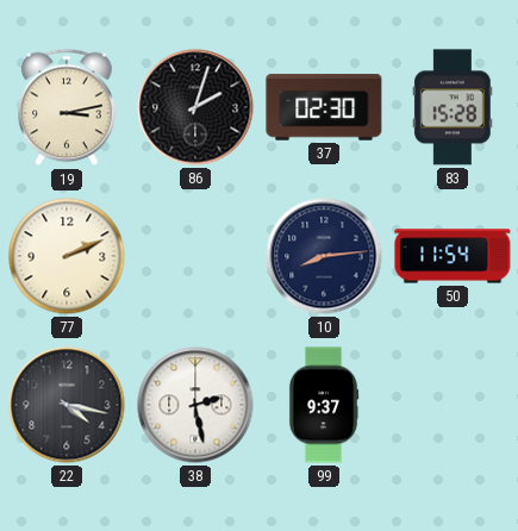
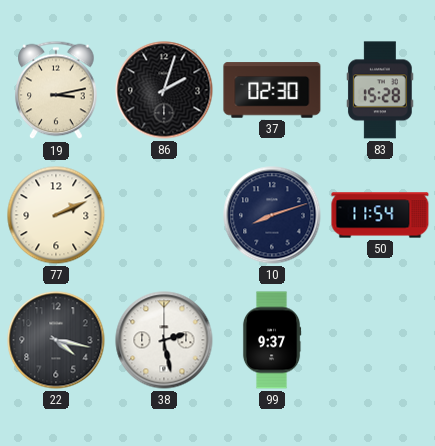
10: 8:14 -> 8:12 (272, 215)
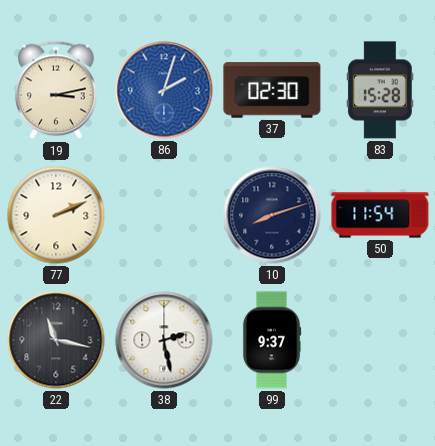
86 dial: black -> blue (164, 90)
22: 4:17 -> 11:17 (56, 340)
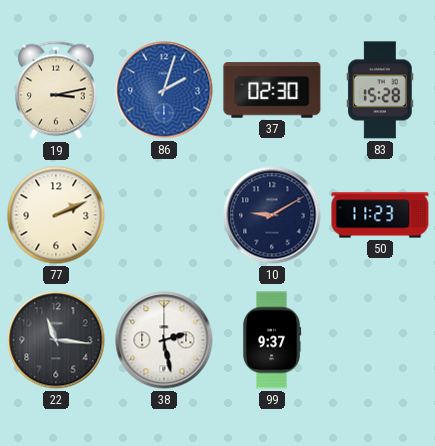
10: 8:12 -> 9:10 (272, 215)
50: 11:54 -> 11:23 (380, 215)
22: 11:17 -> 11:16 (56, 340)
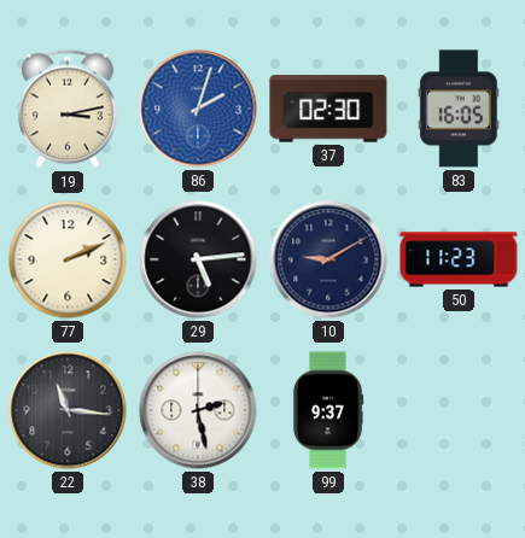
83: 15:28 -> 16:05 (459, 109)
29: none -> 5:14 (198, 259)
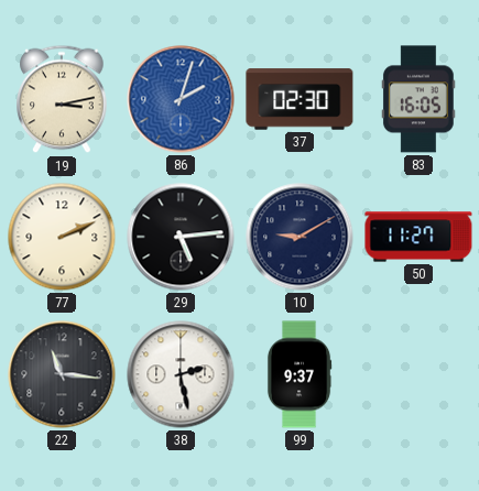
50: 11:23 -> 11:27 (418, 237)
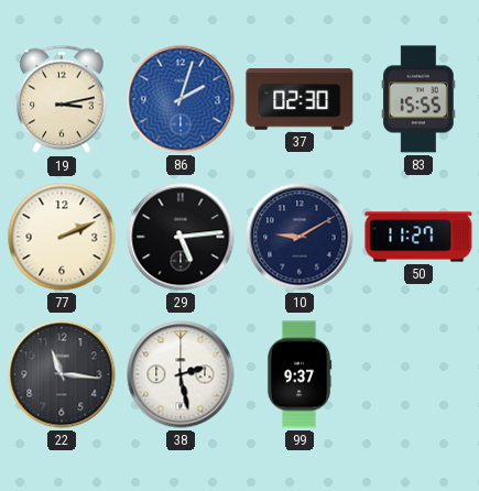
83: 16:05 -> 15:55 (418, 99)
